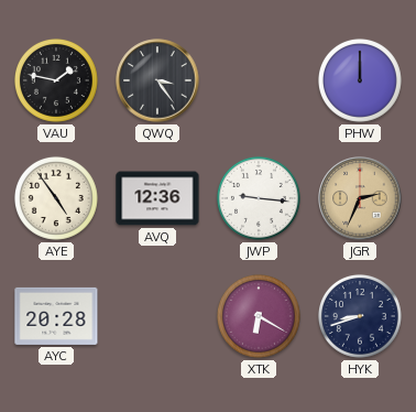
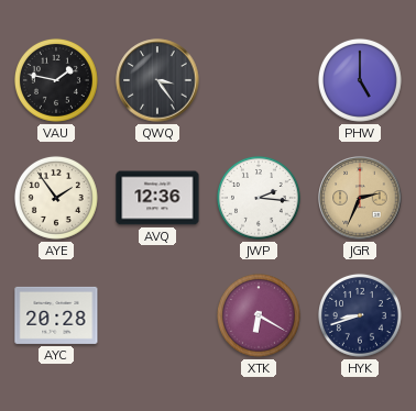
PHW: 12:00 -> 5:00 (360, 80)
AYE: 4:54 -> 1:54 (56, 198)
JWP: 9:16 -> 2:16 (259, 198)
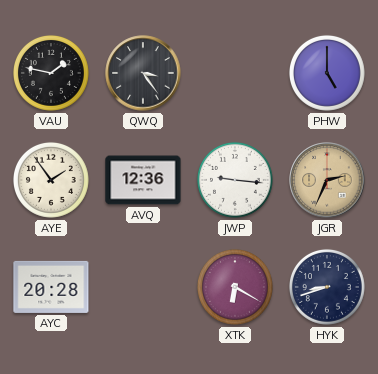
JWP: 2:16 -> 9:16 (235, 180)
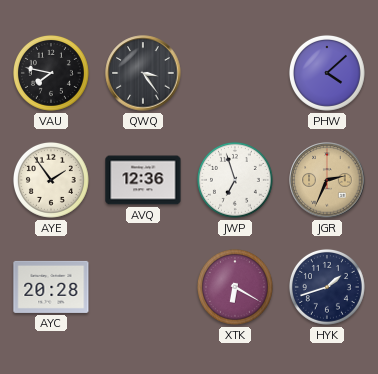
VAU: 1:47 -> 7:47 (51, 73)
PHW: 5:00 -> 4:08 (327, 73)
JWP: 9:16 -> 6:57 (235, 180)
HYK: 8:42 -> 1:42 (327, 287)
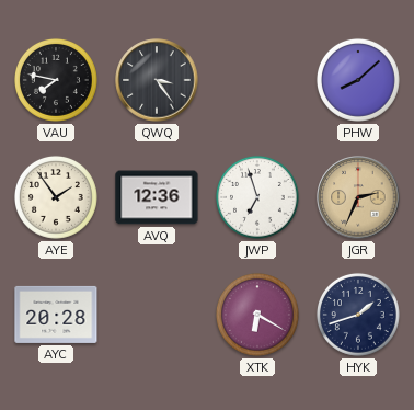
PHW: 4:08 -> 8:08 (358, 80)
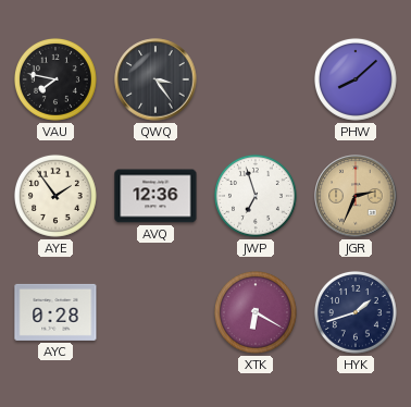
AYC: 20:28 -> 0:28 (55, 312)
